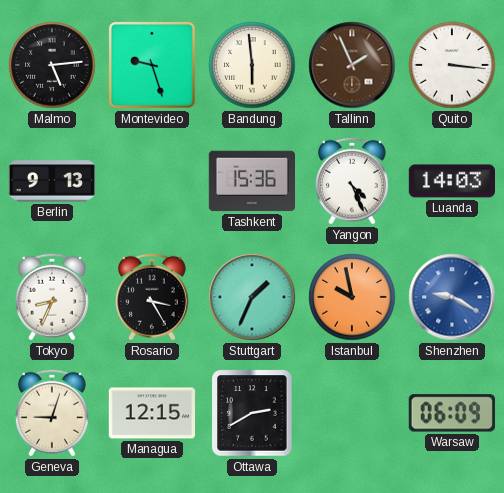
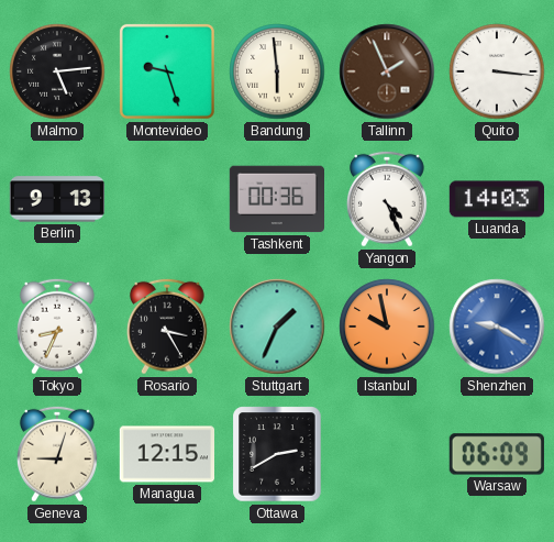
Tashkent: 15:36 -> 00:36 (276, 199)
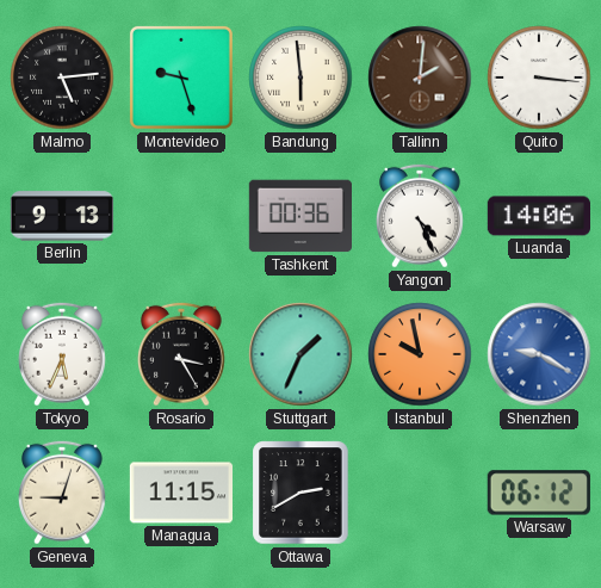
Tallinn: 1:56 -> 2:01 (420, 78)
Luanda: 14:03 -> 14:06 (538, 216)
Tokyo: 8:34 -> 5:34 (62, 354)
Managua: 12:15 -> 11:15 (180, 493)
Warsaw: 06:09 -> 06:12 (539, 493)
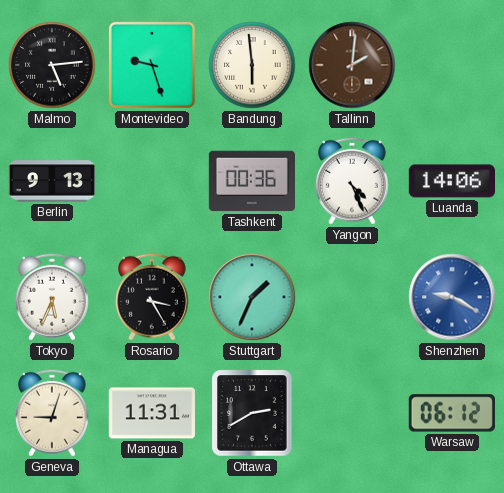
Quito: 3:16 -> none (539, 78)
Istanbul: 9:58 -> none (420, 354)
Managua: 11:15 -> 11:31 (151, 413)
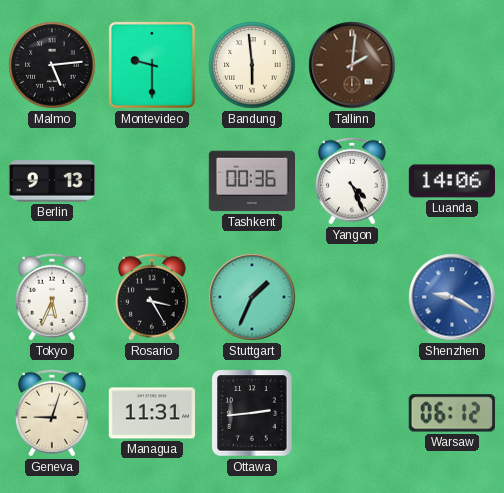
Montevideo: 9:27 -> 9:30 (152, 65)
Ottawa: 2:40 -> 2:44 (252, 413)
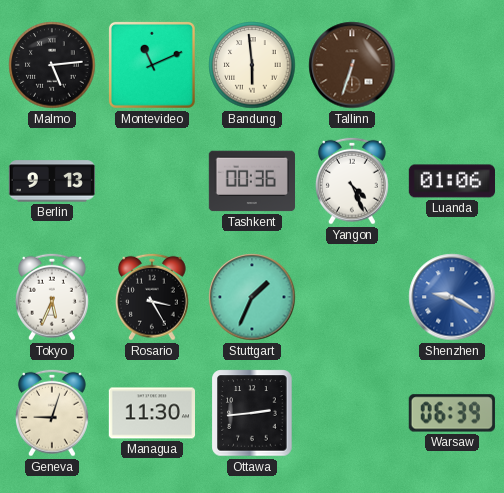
Montevideo: 9:30 -> 11:11 (152, 65)
Tallinn: 2:01 -> 6:33 (352, 65)
Luanda: 14:06 -> 01:06 (451, 181)
Managua: 11:31 -> 11:30 (151, 413)
Warsaw: 06:12 -> 06:39 (452, 413)
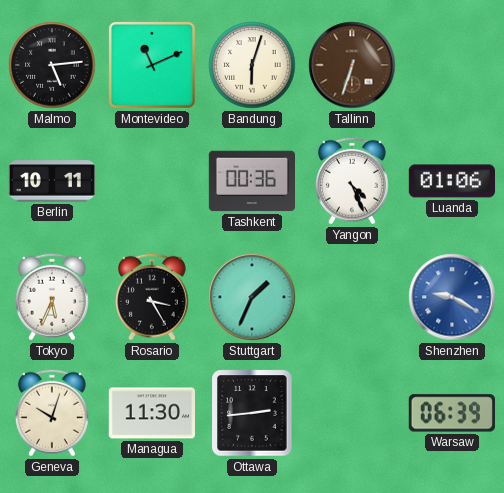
Bandung: 5:59 -> 6:03 (252, 65)
Berlin: 9:13 -> 10:11 (52, 181)
Geneva: 9:03 -> 10:03 (52, 413)
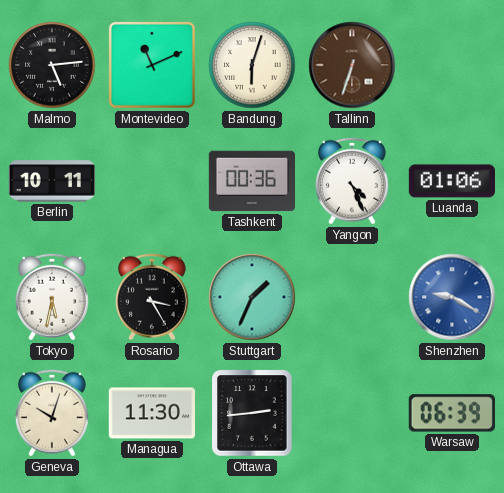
Tokyo: 5:34 -> 5:32 (52, 297)
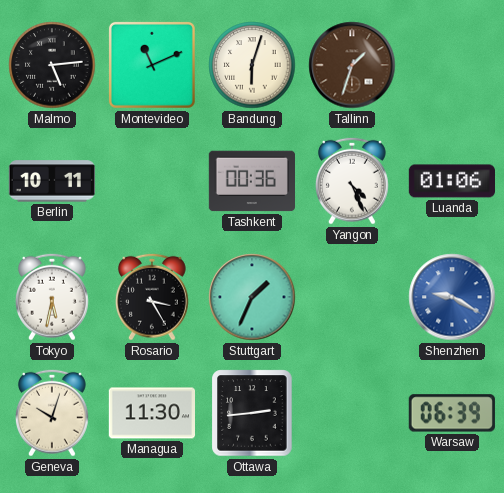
Tallinn: 6:33 -> 1:33 (352, 65)
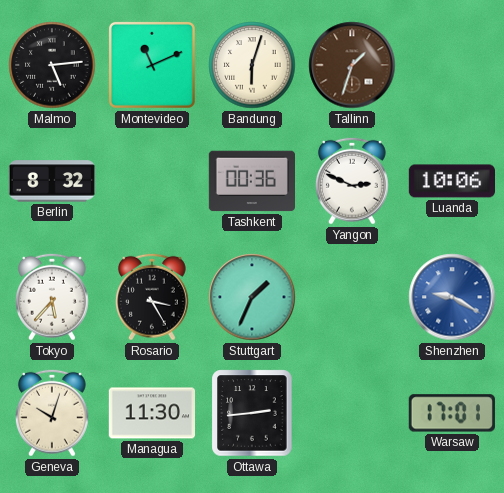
Berlin: 10:11 -> 8:32 (52, 181)
Yangon: 4:26 -> 2:49 (352, 181)
Luanda: 01:06 -> 10:06 (451, 181)
Tokyo: 5:32 -> 5:37 (52, 297)
Warsaw: 06:39 -> 17:01 (452, 413)
